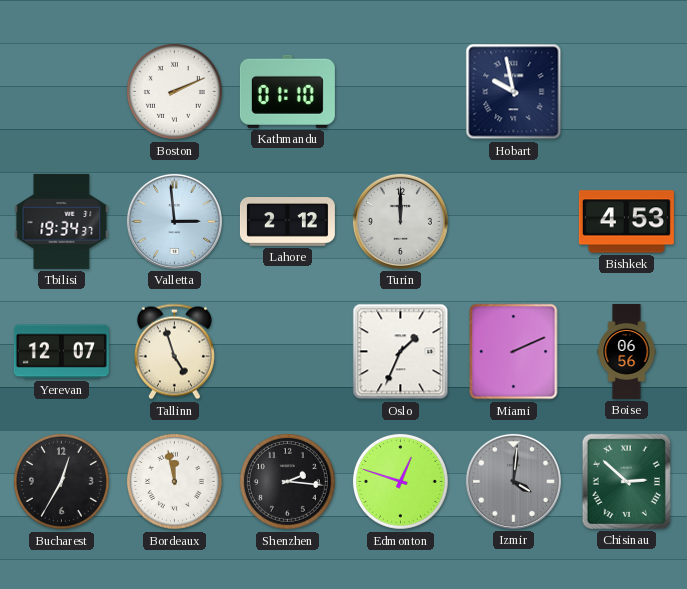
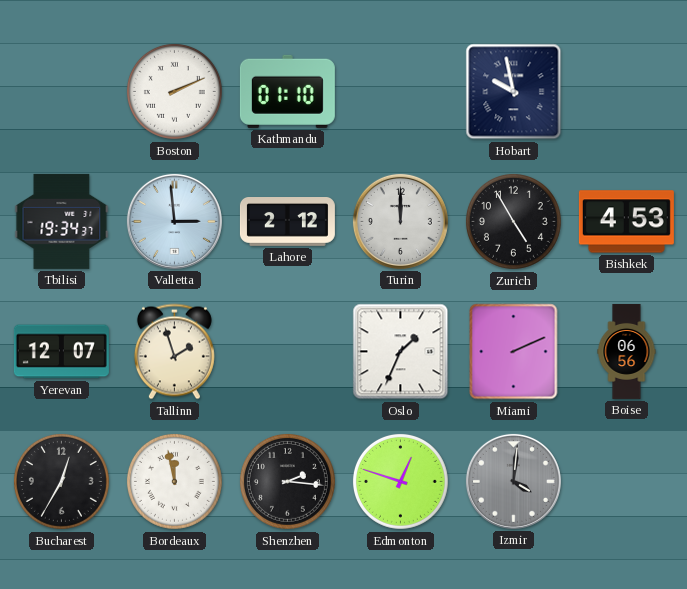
Zurich: none -> 4:55 (513, 221)
Tallinn: 4:57 -> 1:57 (174, 352)
Chisinau: 2:52 -> none (626, 481)
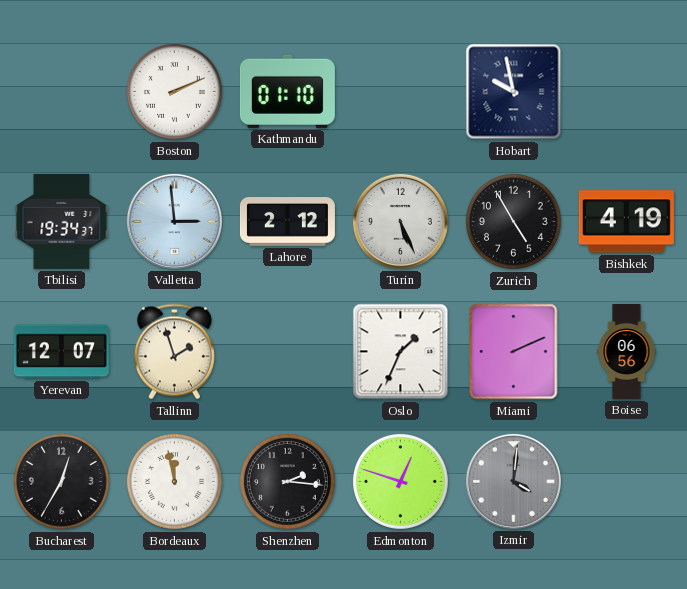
Turin: 12:00 -> 5:26 (400, 221)
Bishkek: 4:53 -> 4:19 (626, 222)
